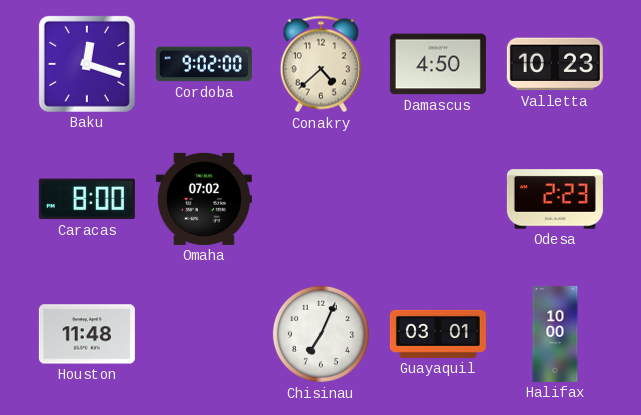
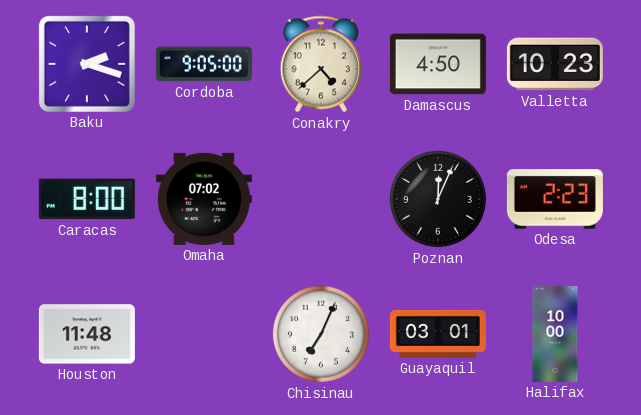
Baku: 12:18 -> 2:18 (87, 64)
Cordoba: 9:02 -> 9:05 (204, 64)
Poznan: none -> 12:04 (438, 199)
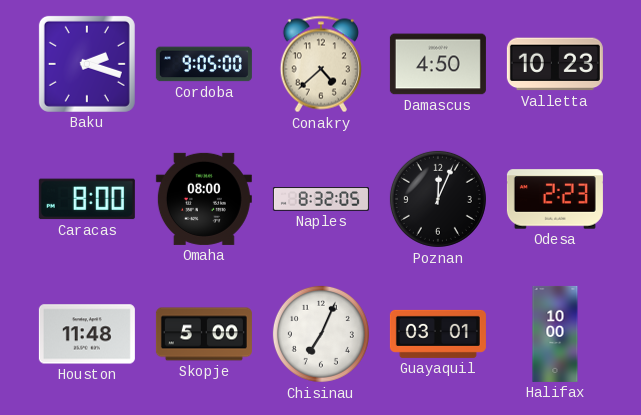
Omaha: 07:02 -> 08:00 (204, 199)
Naples: none -> 8:32 (321, 199)
Skopje: none -> 5:00 (204, 334)
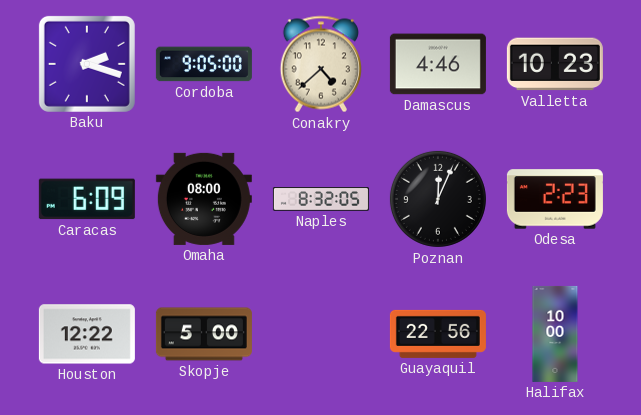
Damascus: 4:50 -> 4:46 (438, 64)
Caracas: 8:00 -> 6:09 (87, 199)
Houston: 11:48 -> 12:22 (87, 334)
Chisinau: 7:04 -> none (321, 334)
Guayaquil: 03:01 -> 22:56 (438, 334)
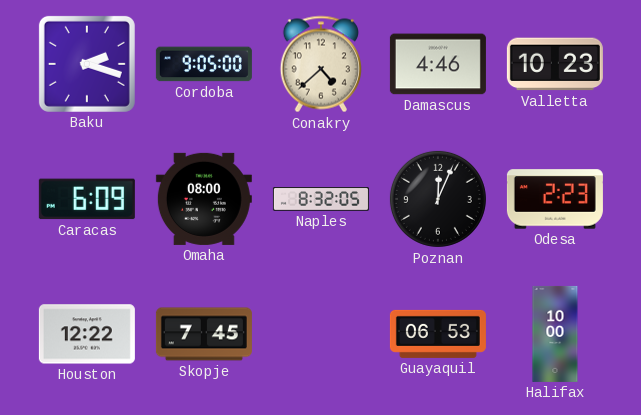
Skopje: 5:00 -> 7:45 (204, 334)
Guayaquil: 22:56 -> 06:53 (438, 334)
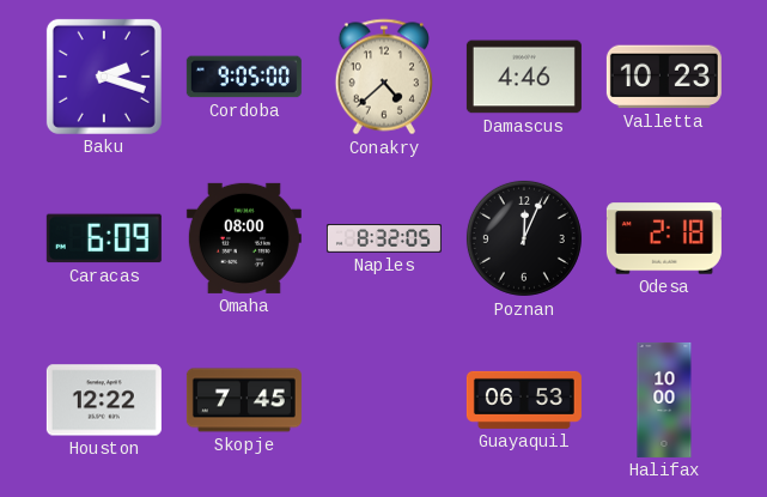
Odesa: 2:23 -> 2:18 (664, 238)
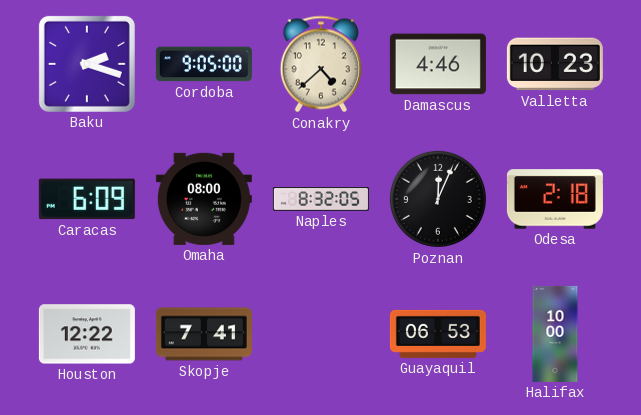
Skopje: 7:45 -> 7:41 (204, 334)
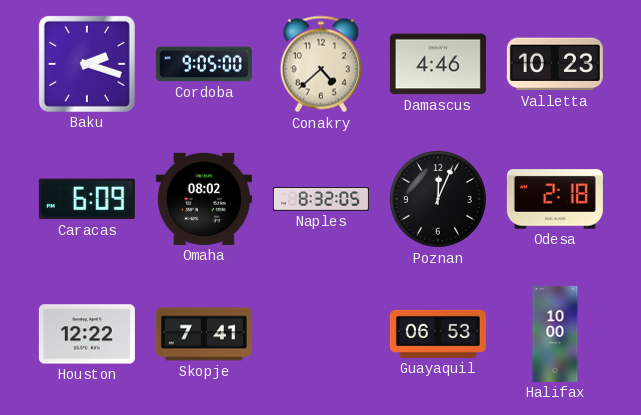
Omaha: 08:00 -> 08:02 (204, 199)
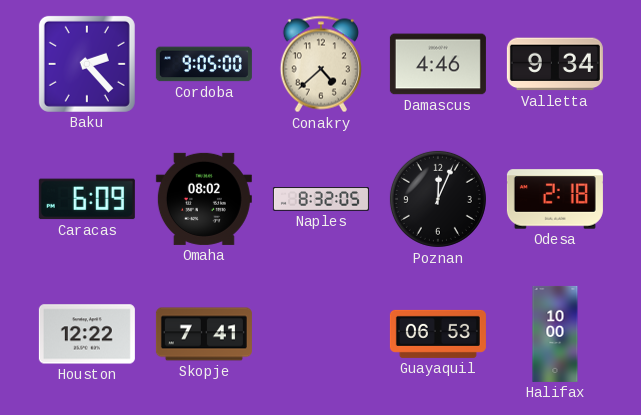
Baku: 2:18 -> 2:23 (87, 64)
Valletta: 10:23 -> 9:34 (555, 64)
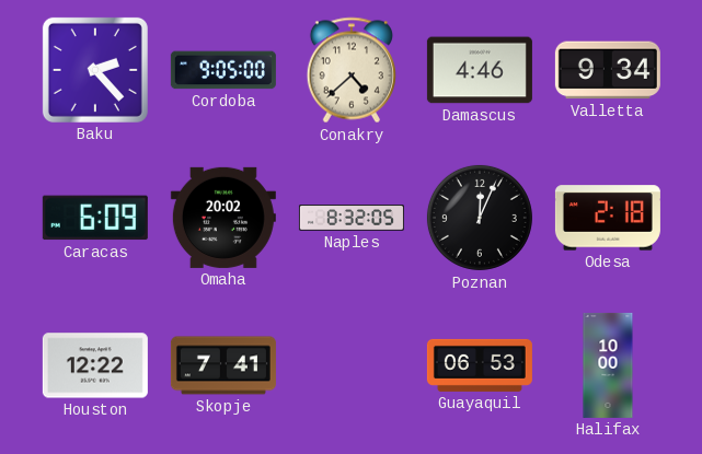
Omaha: 08:02 -> 20:02 (223, 218)
